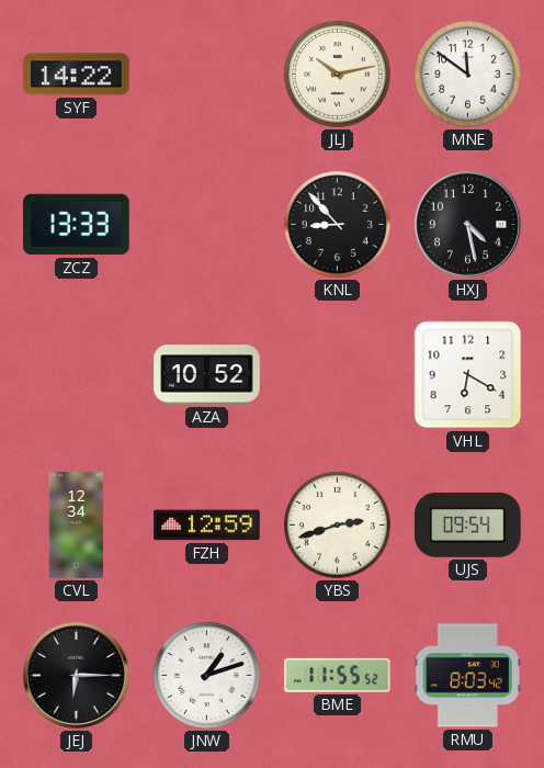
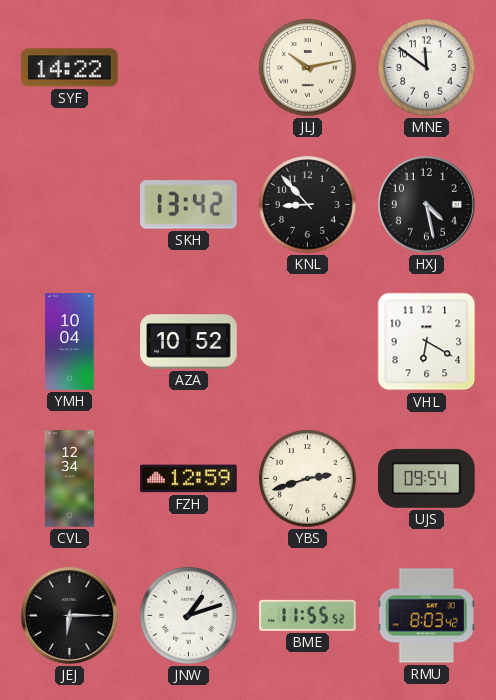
ZCZ: 13:33 -> none (77, 225)
SKH: none -> 13:42 (189, 205)
YMH: none -> 10:04 (70, 342)
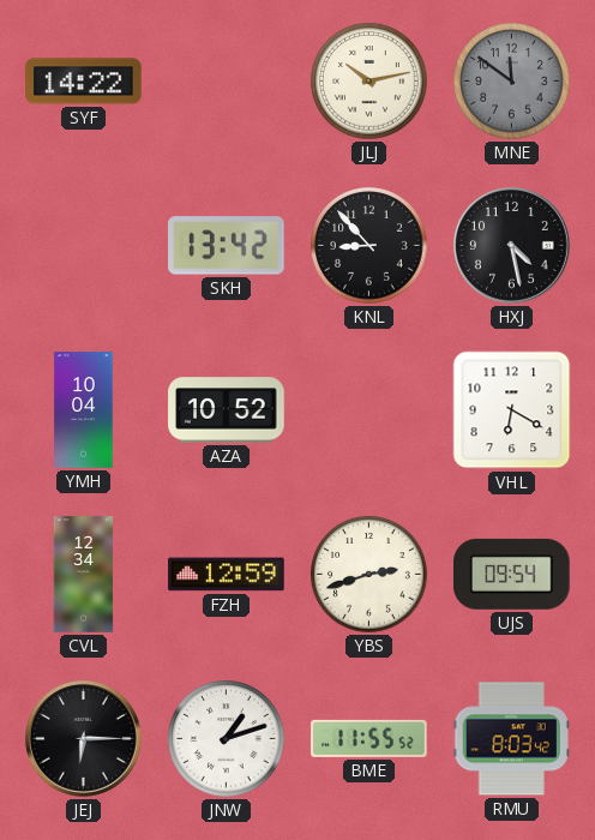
MNE dial: white -> grey (512, 82)
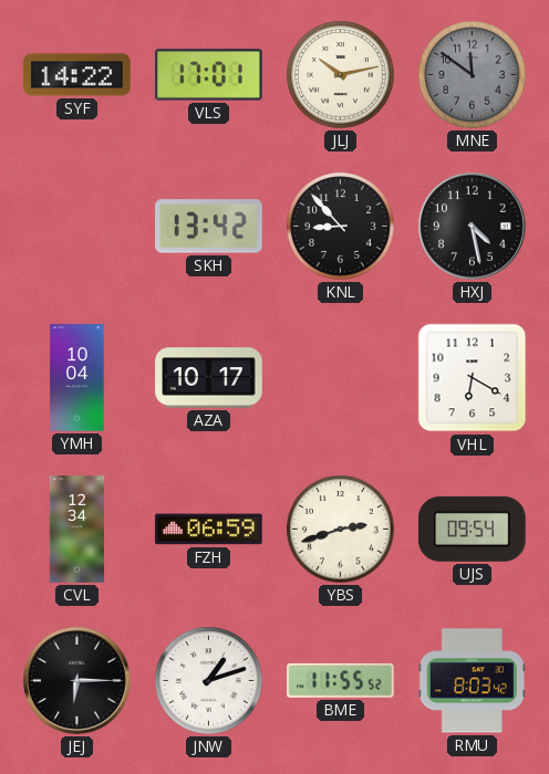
VLS: none -> 17:01 (209, 75)
AZA: 10:52 -> 10:17 (209, 378)
FZH: 12:59 -> 06:59 (209, 530)
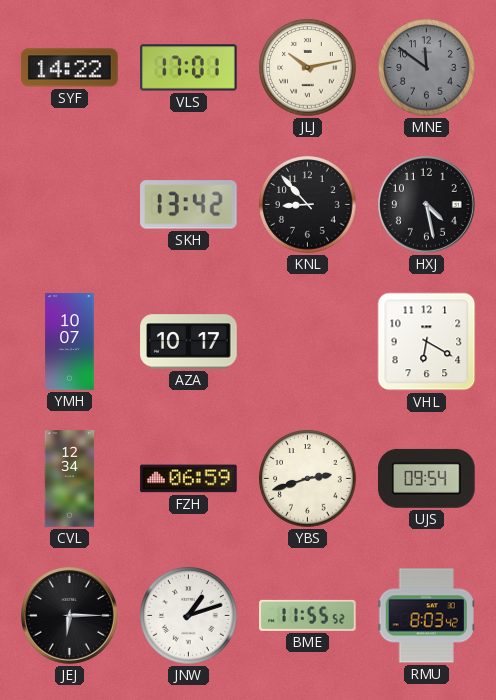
YMH: 10:04 -> 10:07 (70, 342)
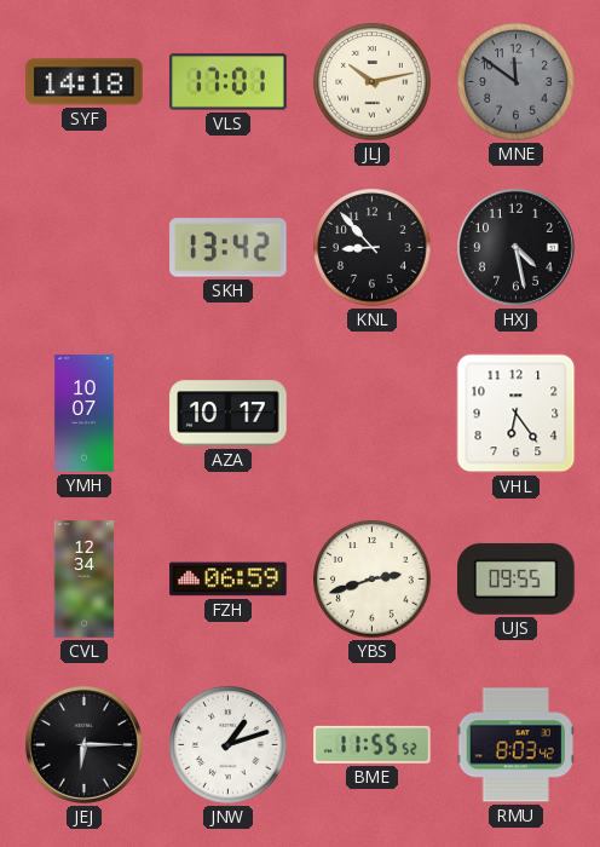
SYF: 14:22 -> 14:18 (85, 82)
VHL: 6:20 -> 6:24 (517, 414)
UJS: 09:54 -> 09:55 (517, 578)
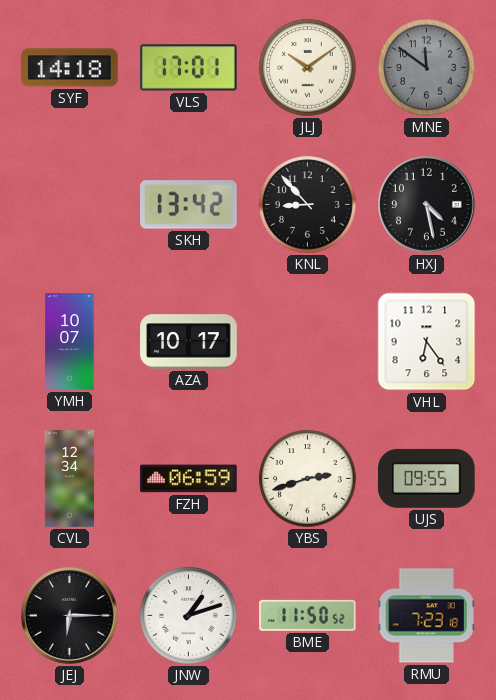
JLJ: 10:13 -> 10:09 (308, 68)
BME: 11:55 -> 11:50 (308, 615)
RMU: 8:03 -> 7:23 (426, 616)
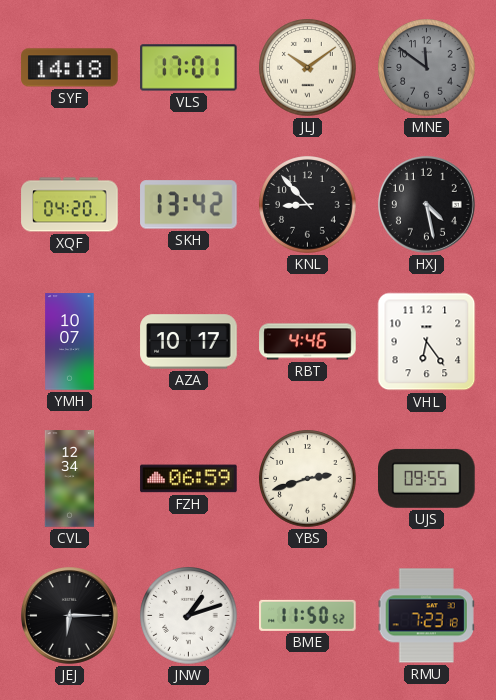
XQF: none -> 04:20 (70, 205)
RBT: none -> 4:46 (308, 342)
